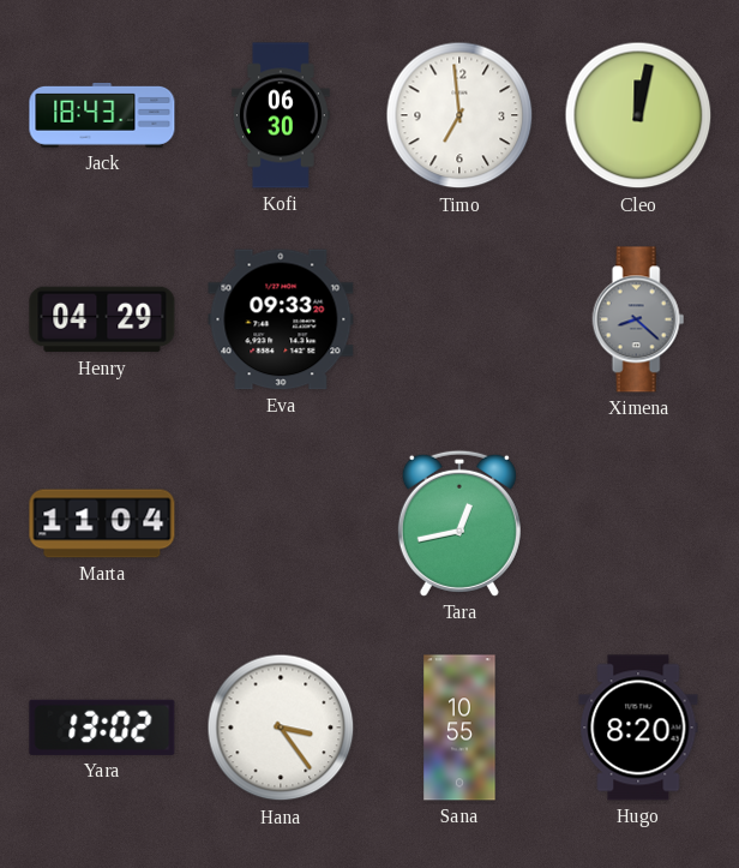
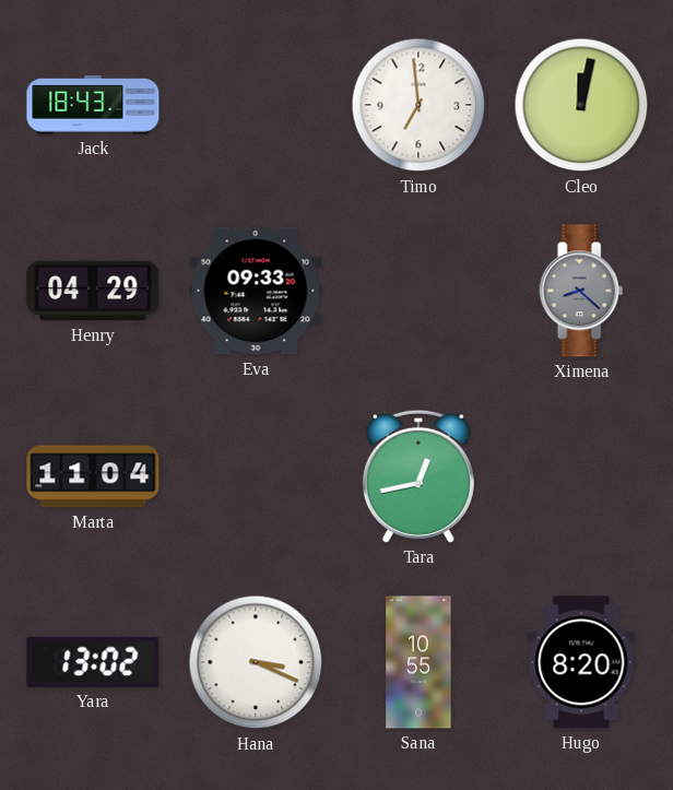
Kofi: 06:30 -> none (282, 115)
Hana: 3:24 -> 3:19 (256, 662)
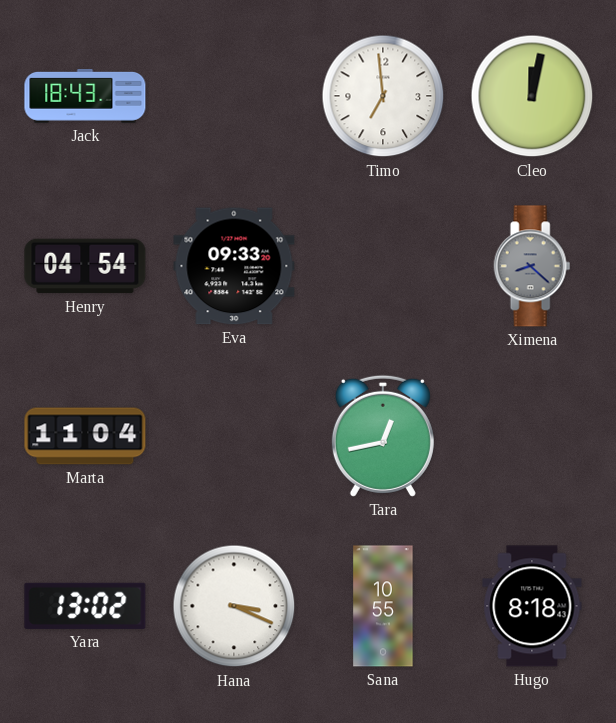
Henry: 04:29 -> 04:54 (85, 266)
Hugo: 8:20 -> 8:18 (532, 606)
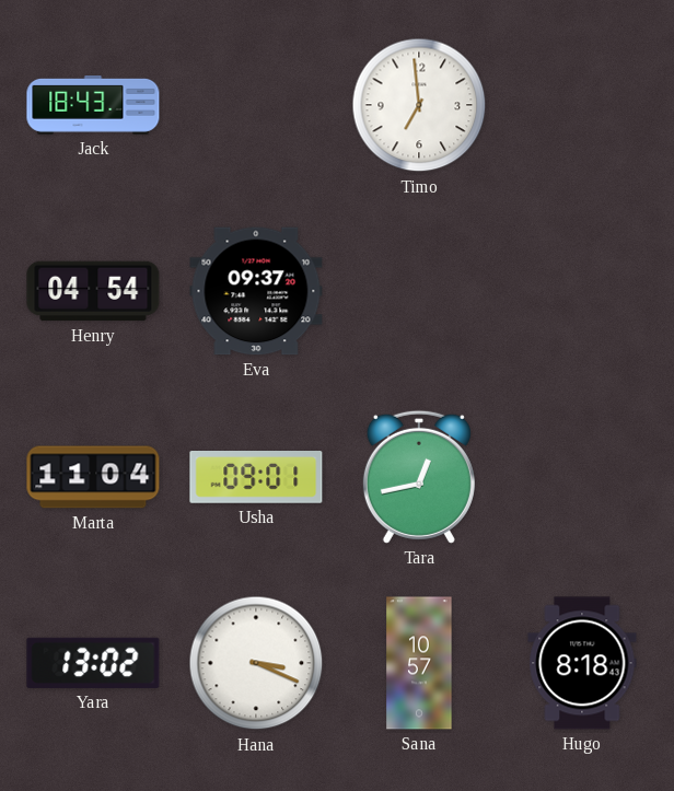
Cleo: 12:02 -> none (532, 96)
Eva: 09:33 -> 09:37 (256, 291)
Ximena: 8:22 -> none (532, 266)
Usha: none -> 09:01 (256, 478)
Sana: 10:55 -> 10:57 (419, 663)
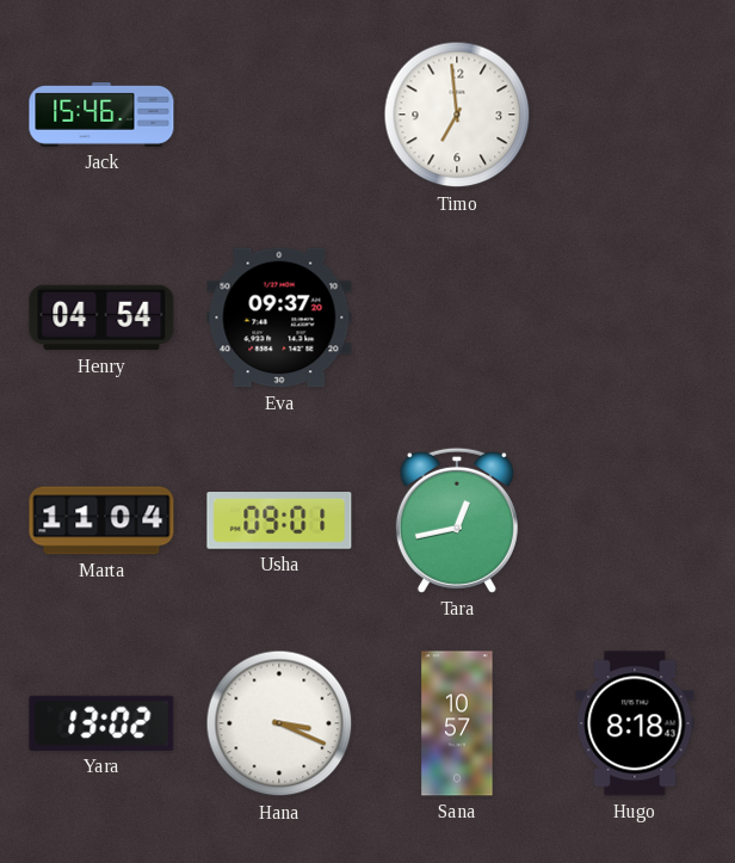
Jack: 18:43 -> 15:46 (101, 115)
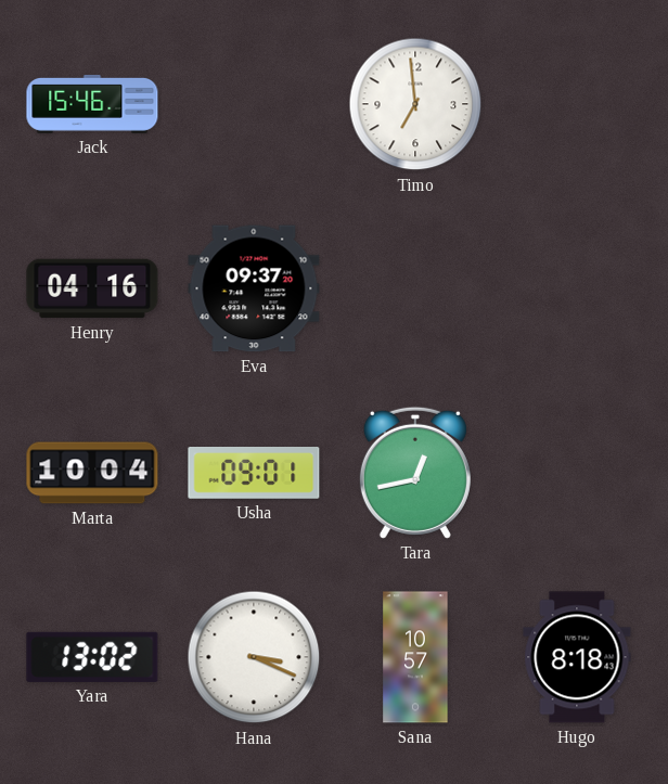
Henry: 04:54 -> 04:16 (92, 288)
Marta: 11:04 -> 10:04 (92, 473)
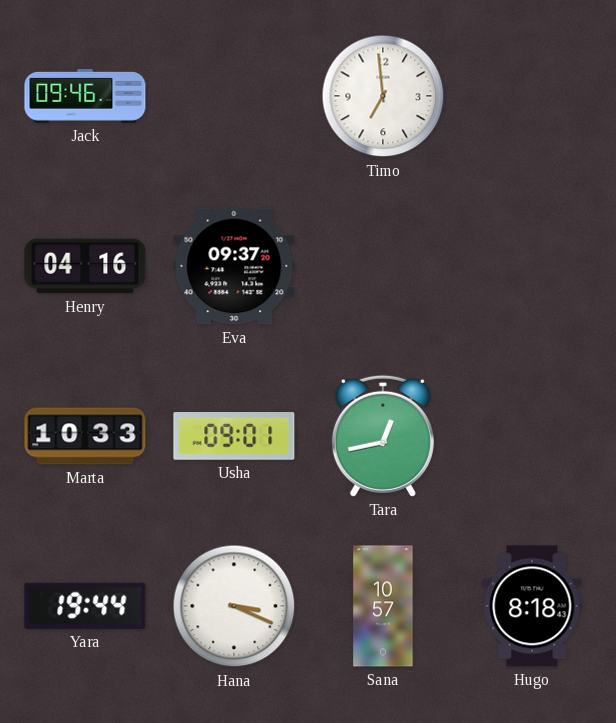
Jack: 15:46 -> 09:46 (85, 96)
Marta: 10:04 -> 10:33 (85, 436)
Yara: 13:02 -> 19:44 (85, 606)
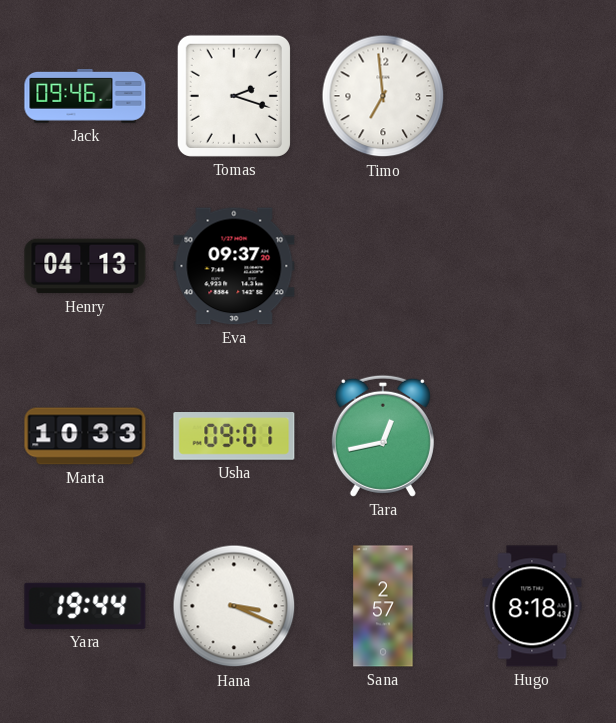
Tomas: none -> 2:18 (234, 96)
Henry: 04:16 -> 04:13 (85, 266)
Sana: 10:57 -> 2:57 (383, 606)
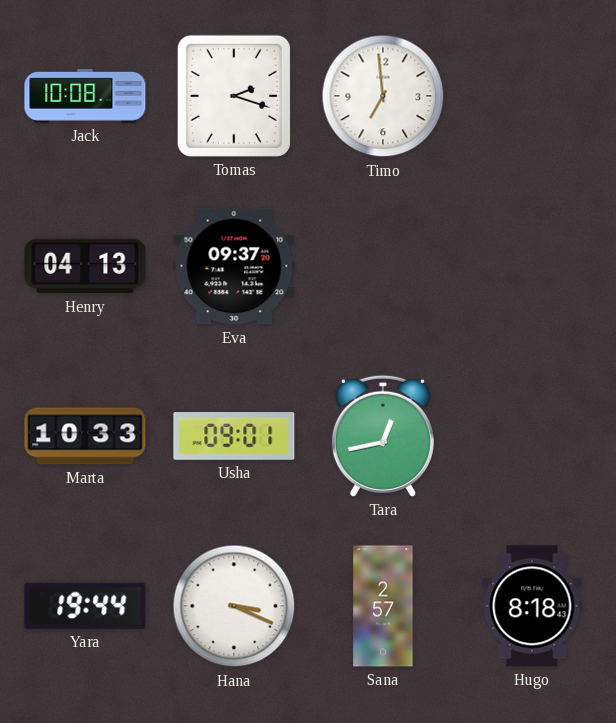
Jack: 09:46 -> 10:08 (85, 96)
